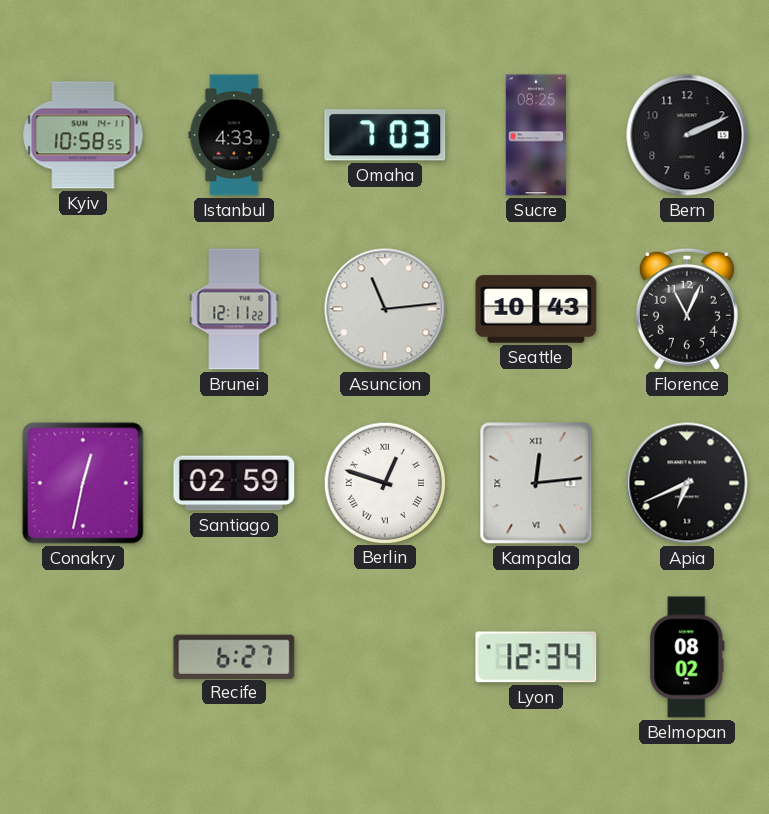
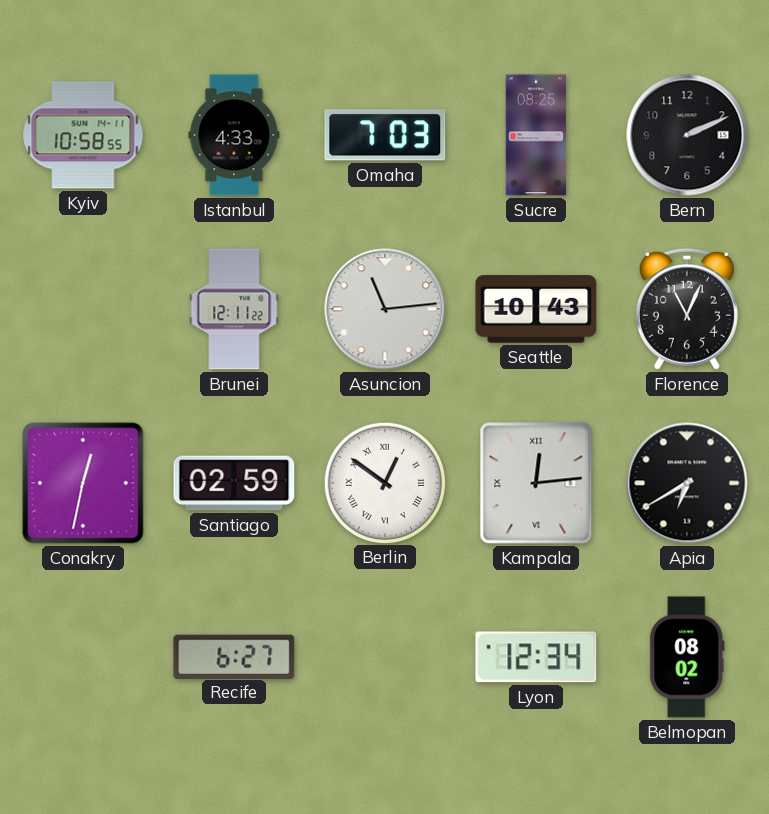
Berlin: 12:48 -> 12:51 (384, 482)
Apia: 6:41 -> 6:40 (687, 483)
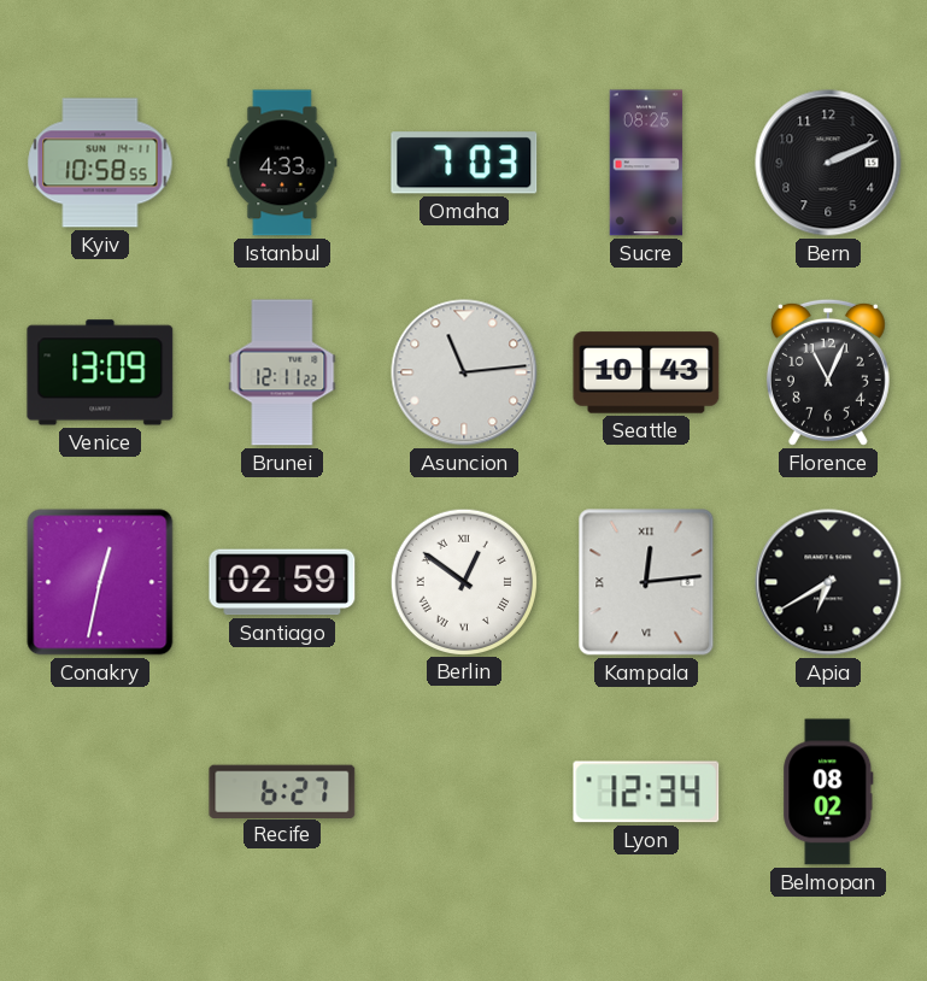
Venice: none -> 13:09 (100, 372)
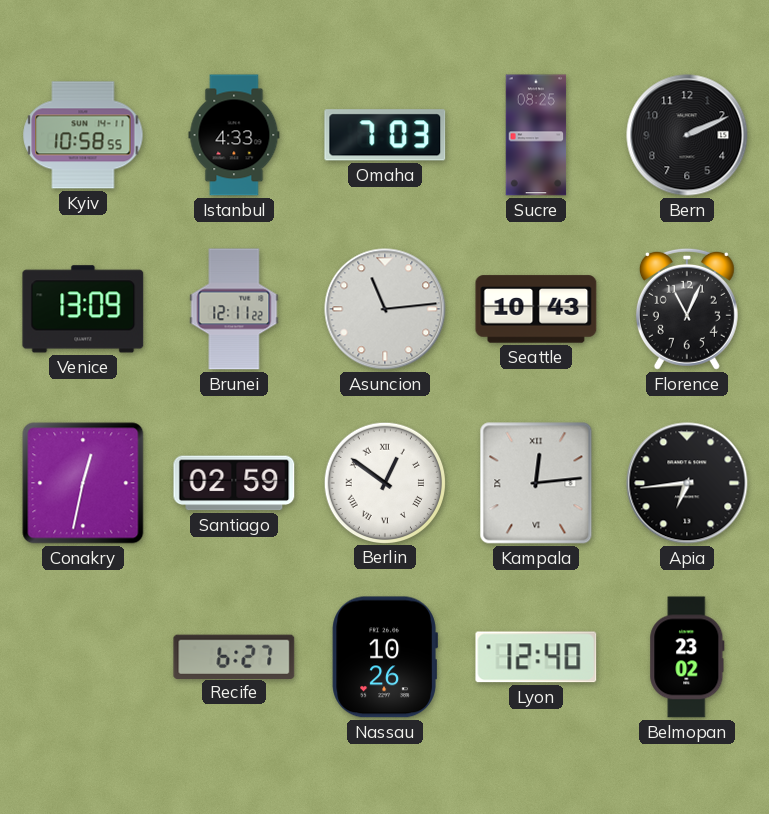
Apia: 6:40 -> 6:44 (687, 483)
Nassau: none -> 10:26 (385, 657)
Lyon: 12:34 -> 12:40 (536, 657)
Belmopan: 08:02 -> 23:02 (687, 657)
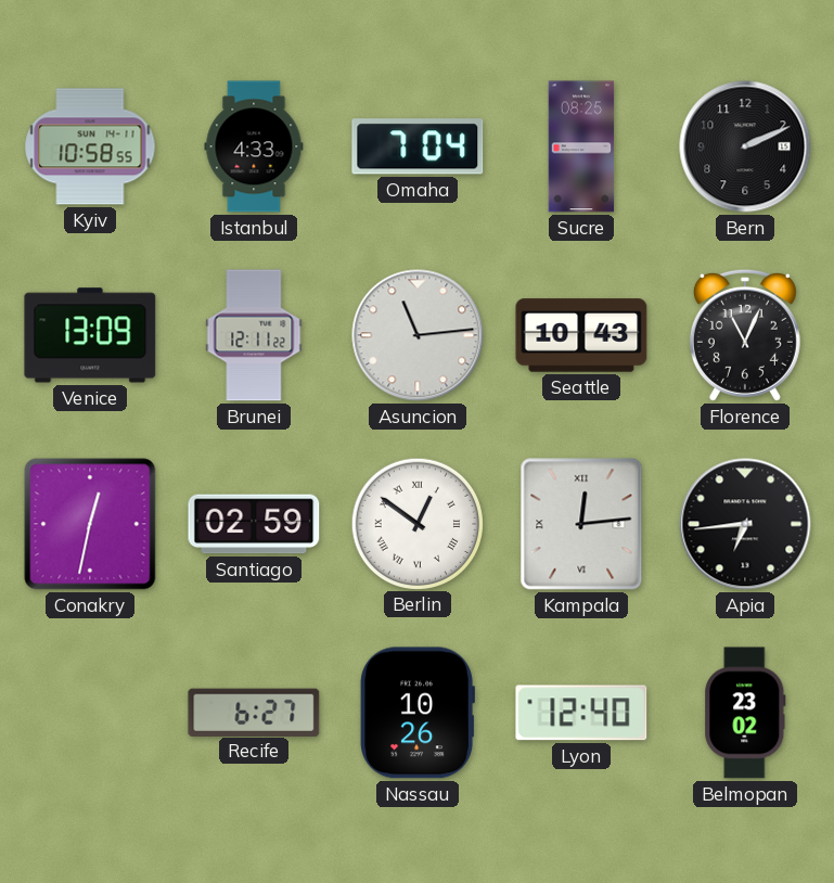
Omaha: 7:03 -> 7:04 (418, 146)
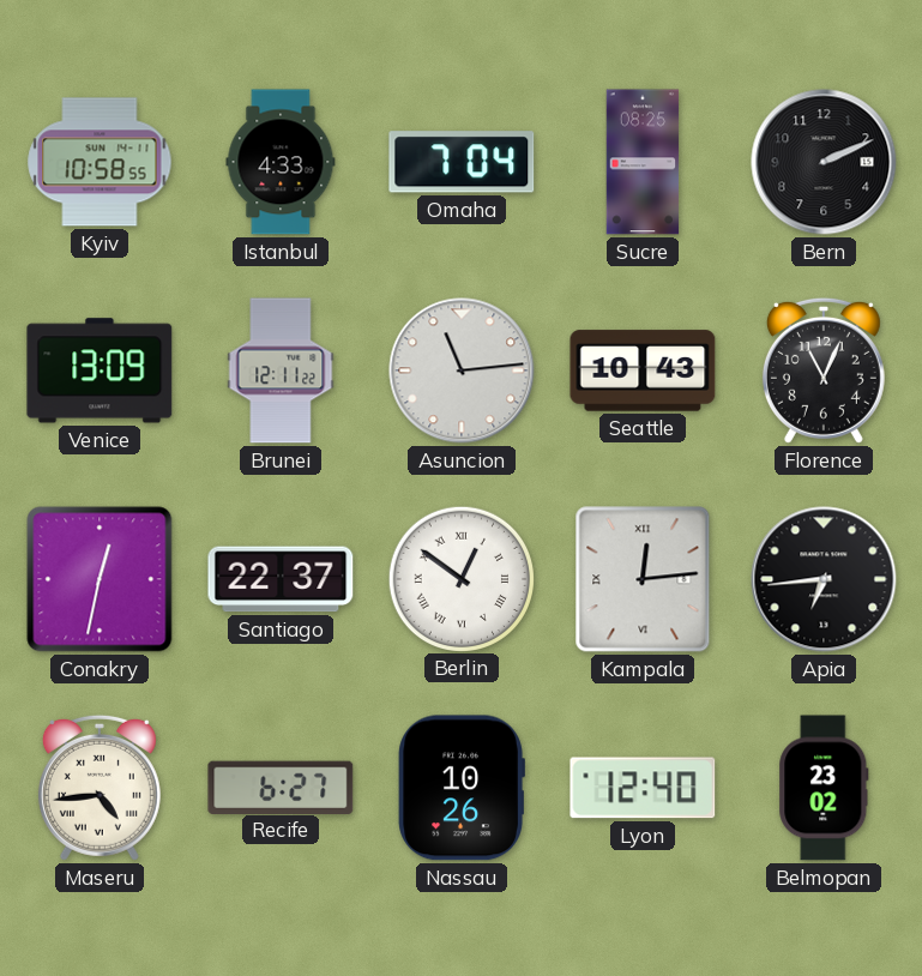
Santiago: 02:59 -> 22:37 (281, 579)
Maseru: none -> 4:44 (100, 788)
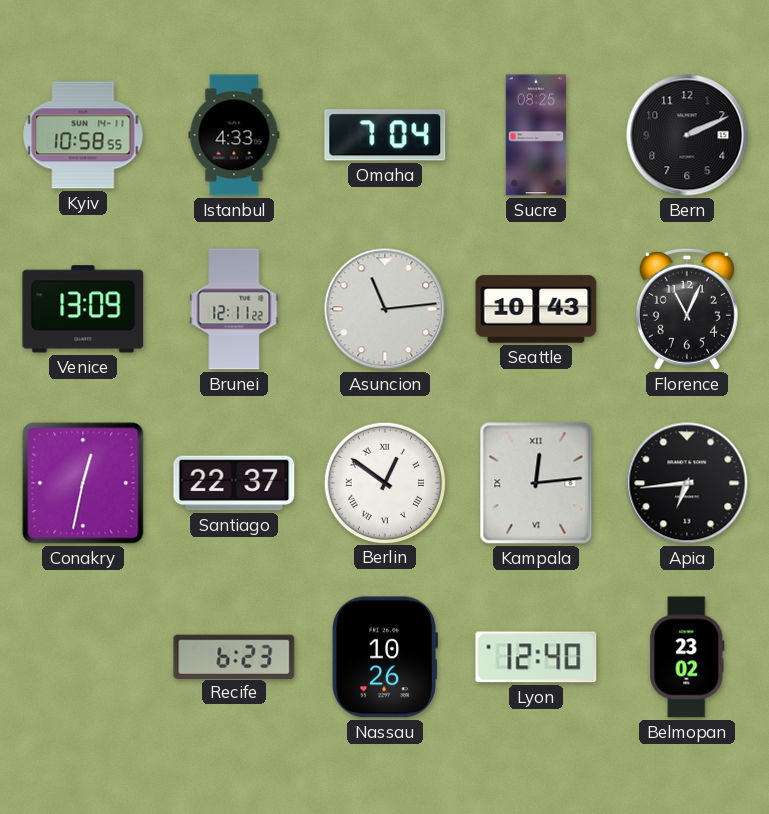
Maseru: 4:44 -> none (100, 788)
Recife: 6:27 -> 6:23 (234, 656)
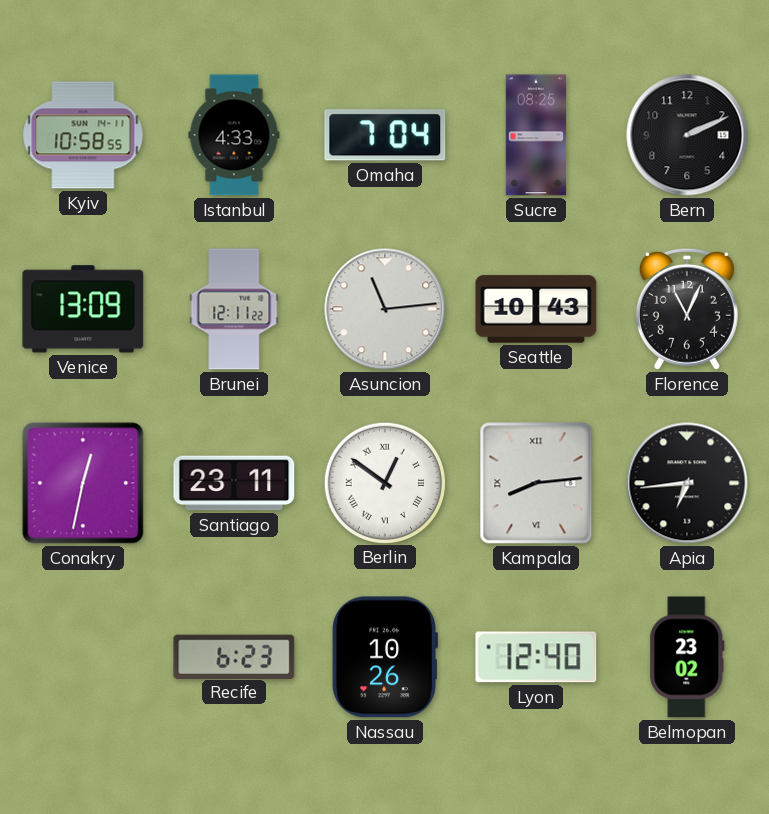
Santiago: 22:37 -> 23:11 (234, 483)
Kampala: 12:14 -> 8:14 (536, 483)
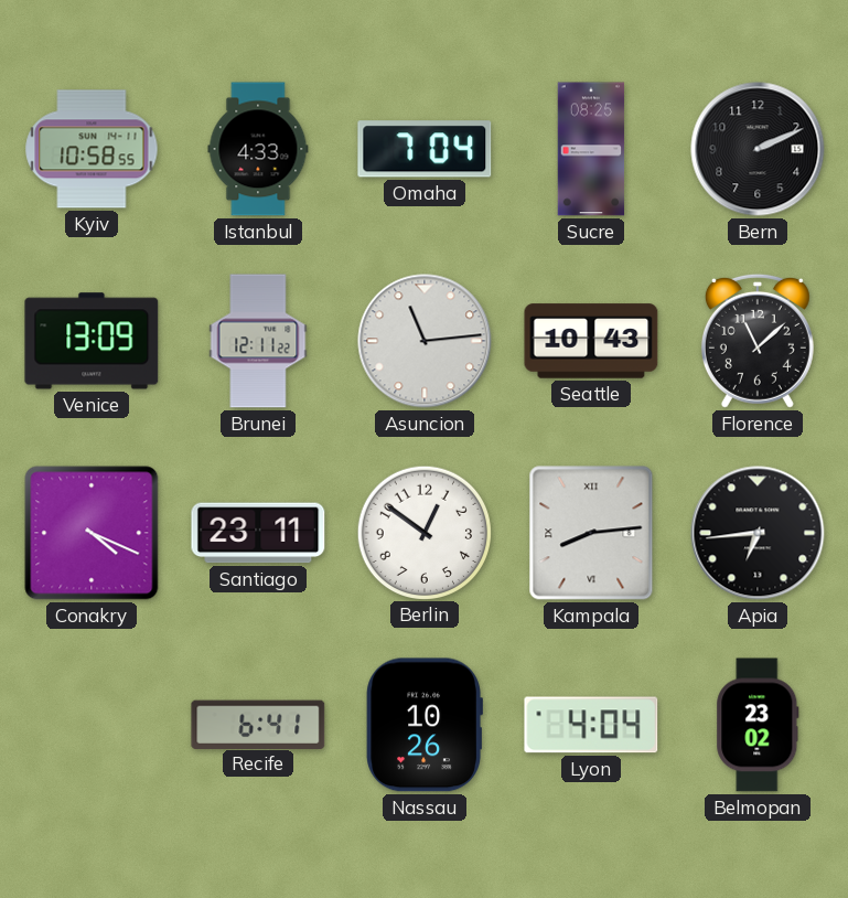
Florence: 11:04 -> 11:08 (758, 341)
Conakry: 12:32 -> 4:19 (92, 533)
Berlin numerals: Roman -> Arabic (423, 532)
Recife: 6:23 -> 6:41 (258, 724)
Lyon: 12:40 -> 4:04 (591, 725)
